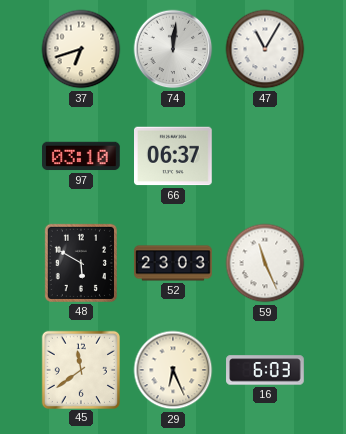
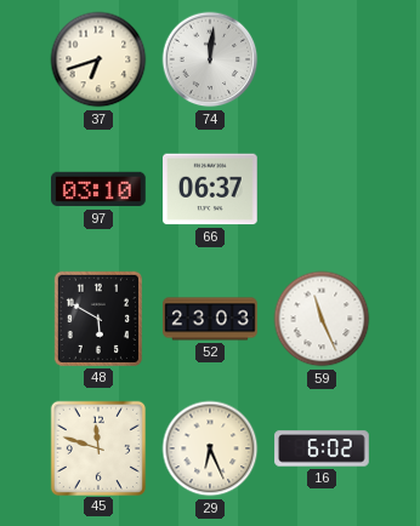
47: 11:05 -> none (265, 49)
45: 11:39 -> 11:48 (97, 447)
16: 6:03 -> 6:02 (322, 448)
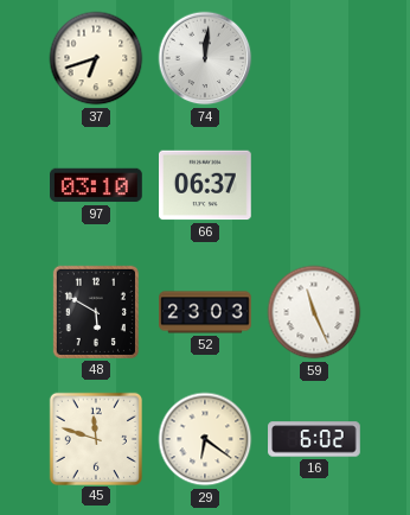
29: 6:26 -> 6:21 (205, 439)
